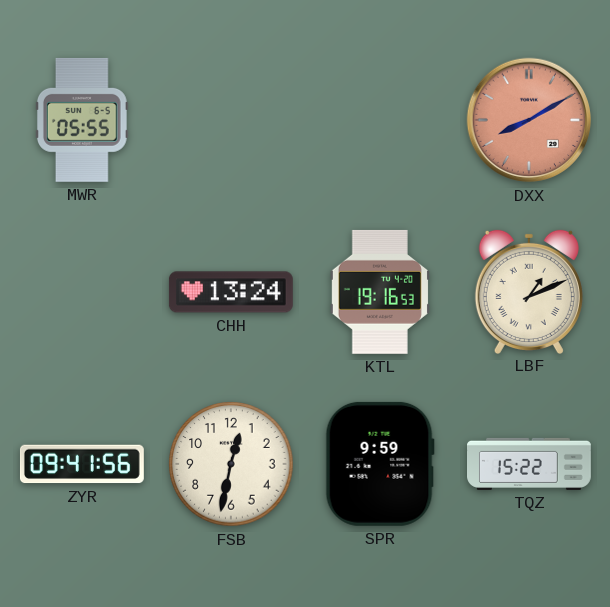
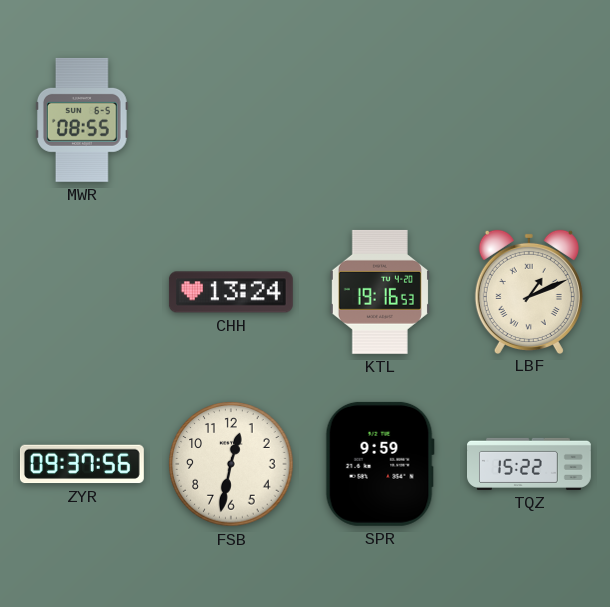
MWR: 05:55 -> 08:55 (83, 120)
DXX: 8:10 -> none (529, 120)
ZYR: 09:41 -> 09:37 (82, 464)
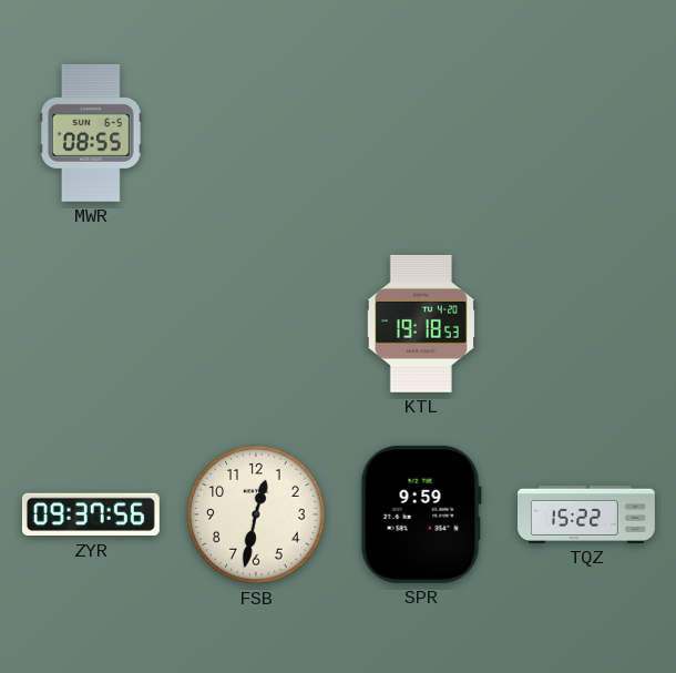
CHH: 13:24 -> none (231, 292)
KTL: 19:16 -> 19:18 (421, 324)
LBF: 1:11 -> none (529, 291)
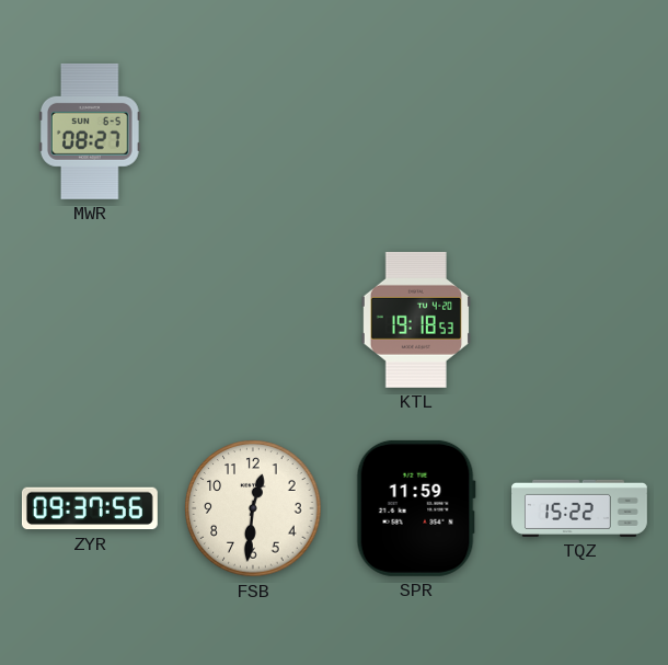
MWR: 08:55 -> 08:27 (91, 131)
FSB: 12:32 -> 12:31 (253, 508)
SPR: 9:59 -> 11:59 (416, 508)
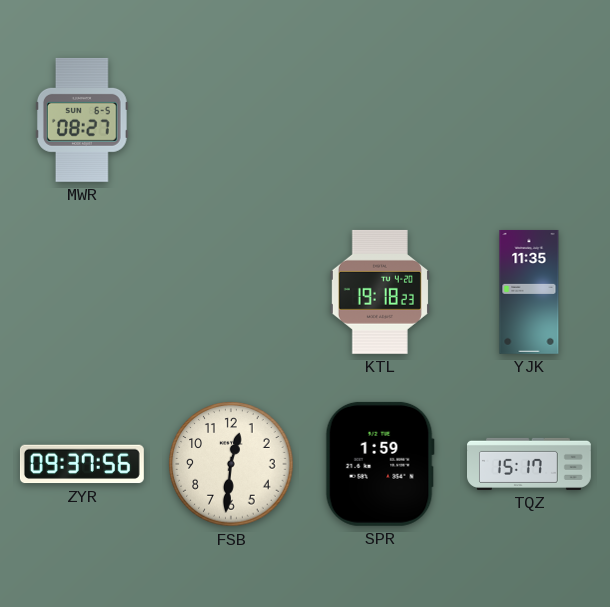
KTL: 19:18:53 -> 19:18:23 (380, 292)
YJK: none -> 11:35 (529, 292)
SPR: 11:59 -> 1:59 (380, 464)
TQZ: 15:22 -> 15:17 (530, 464)
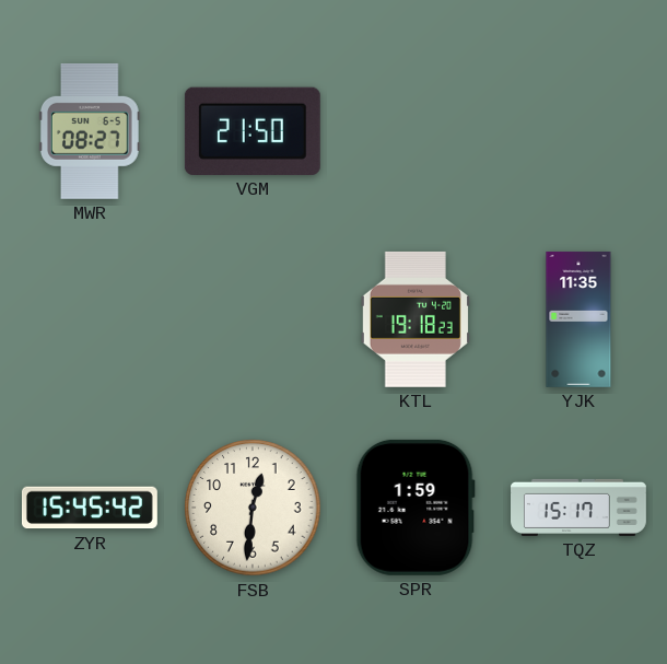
VGM: none -> 21:50 (253, 131)
ZYR: 09:37 -> 15:45 (90, 508)
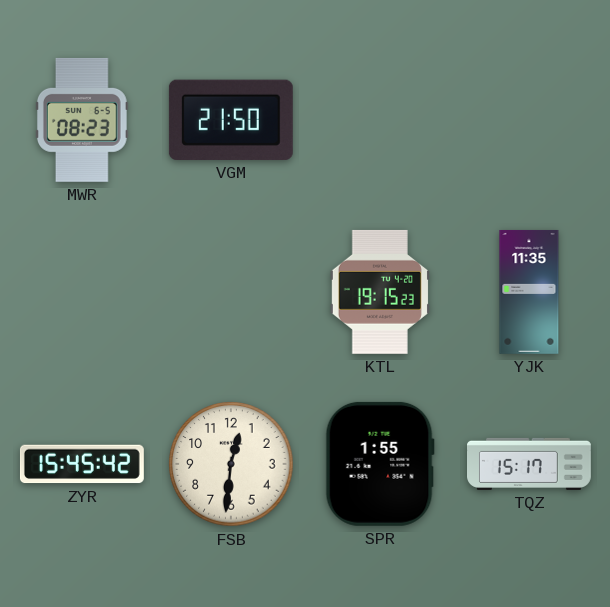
MWR: 08:27 -> 08:23 (83, 120)
KTL: 19:18 -> 19:15 (380, 292)
SPR: 1:59 -> 1:55 (380, 464)
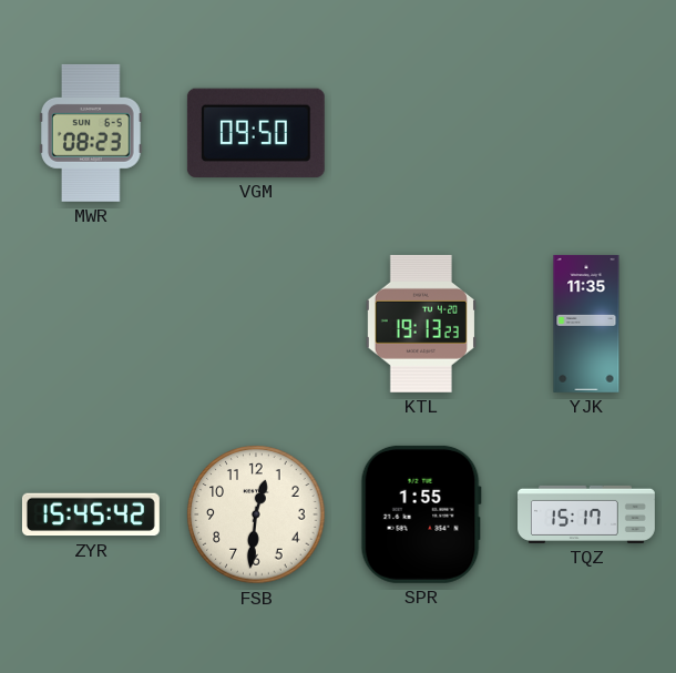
VGM: 21:50 -> 09:50 (256, 133)
KTL: 19:15 -> 19:13 (421, 324)
